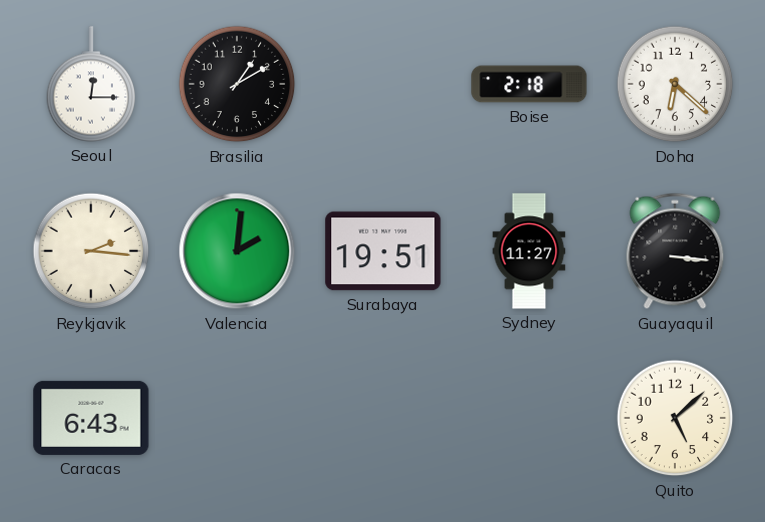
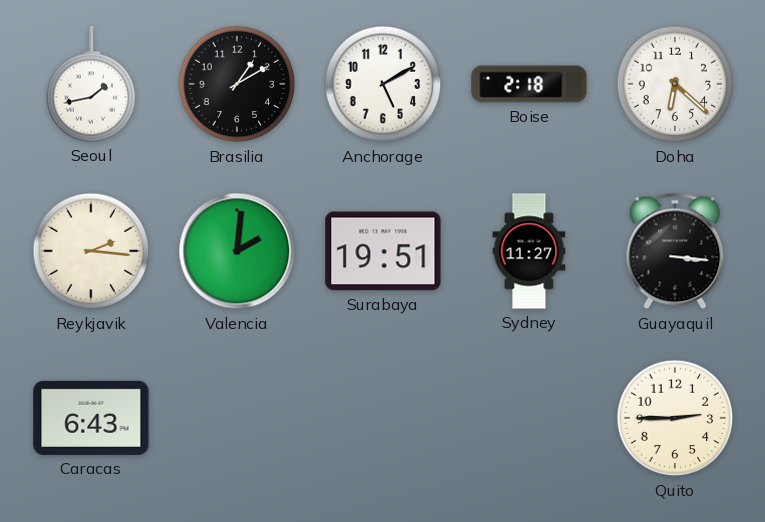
Seoul: 12:15 -> 1:43 (91, 84)
Anchorage: none -> 5:10 (383, 84)
Quito: 5:08 -> 2:45 (675, 418)
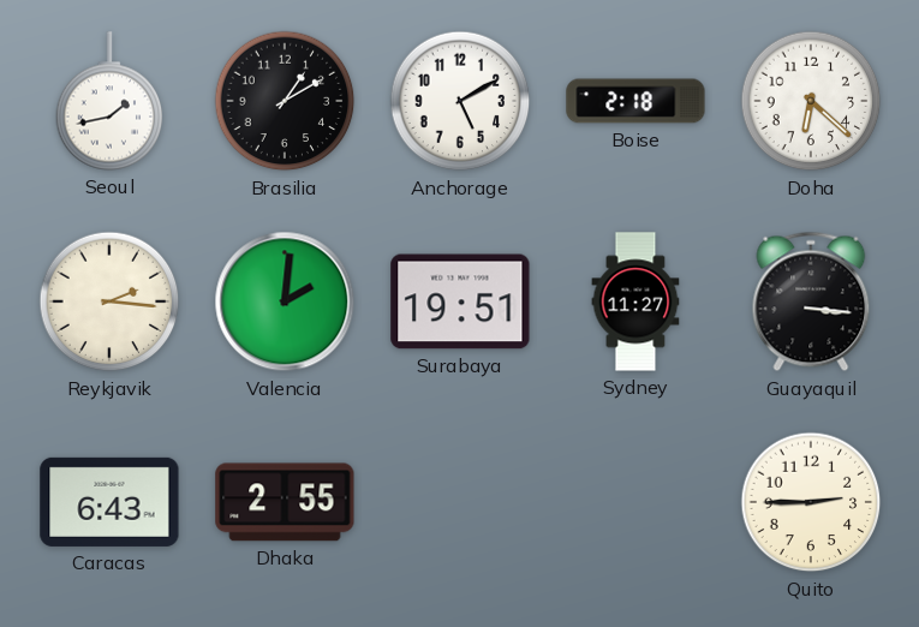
Dhaka: none -> 2:55 (285, 502)
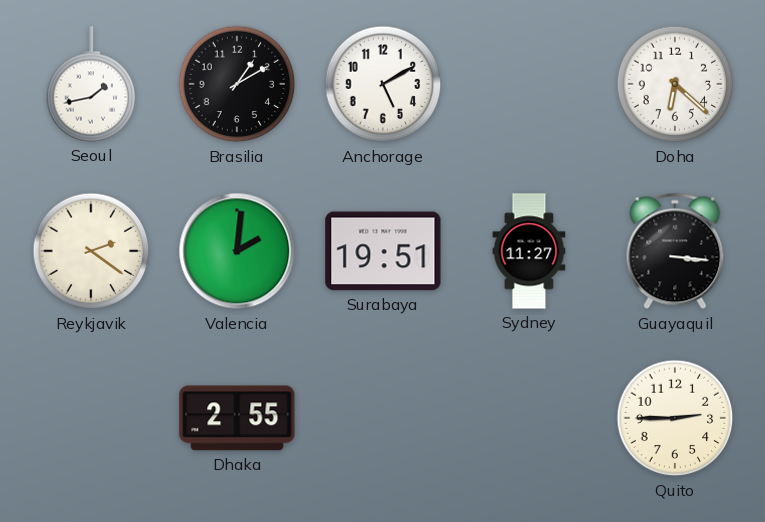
Boise: 2:18 -> none (635, 101)
Reykjavik: 2:16 -> 2:21 (91, 251)
Caracas: 6:43 -> none (109, 502)
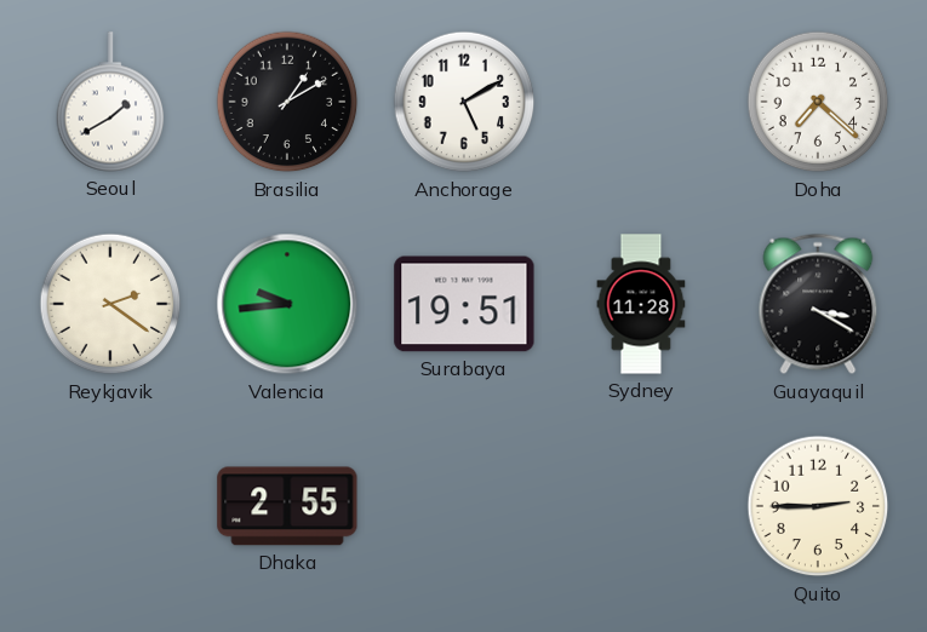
Seoul: 1:43 -> 1:40 (110, 102)
Doha: 6:22 -> 7:22 (818, 102)
Valencia: 2:01 -> 9:44 (287, 304)
Sydney: 11:27 -> 11:28 (641, 304)
Guayaquil: 3:16 -> 3:20 (818, 304)
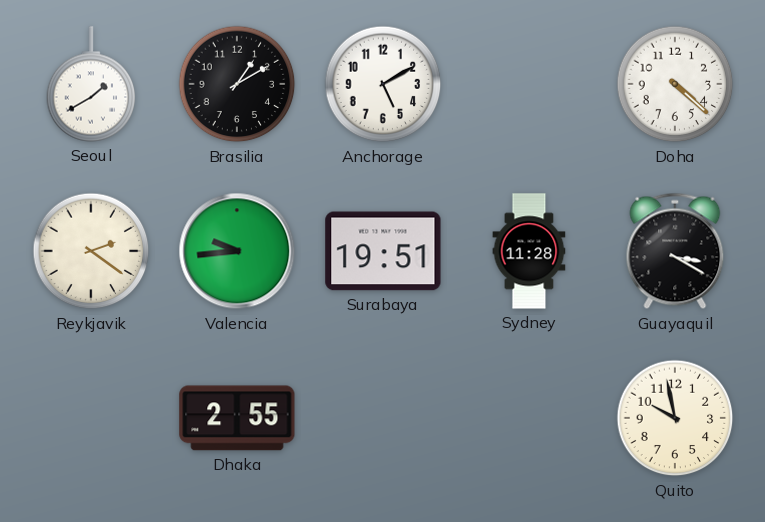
Doha: 7:22 -> 4:22 (675, 84)
Quito: 2:45 -> 9:58 (675, 418)
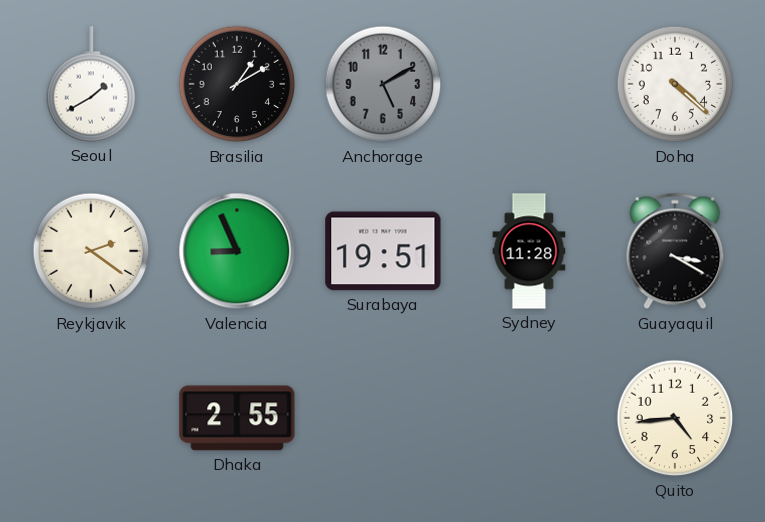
Anchorage dial: white -> grey (383, 84)
Valencia: 9:44 -> 8:56 (237, 251)
Quito: 9:58 -> 4:44 (675, 418)
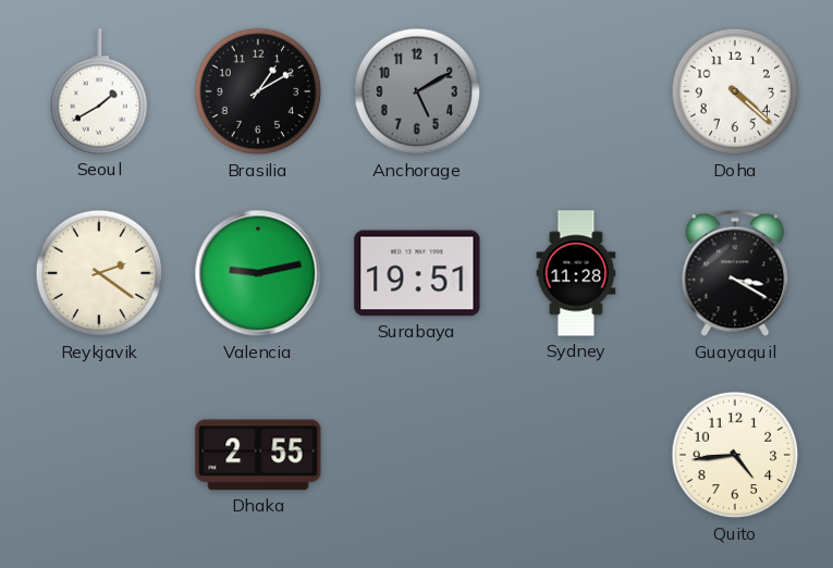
Valencia: 8:56 -> 9:13 (258, 273)
